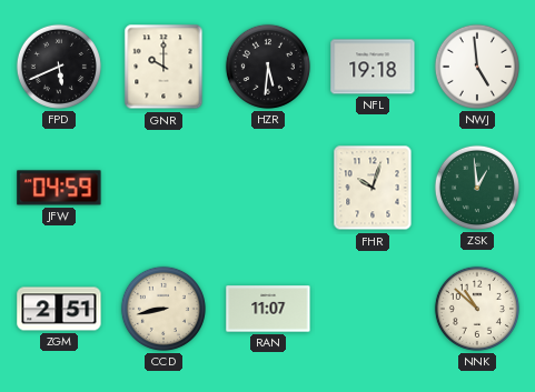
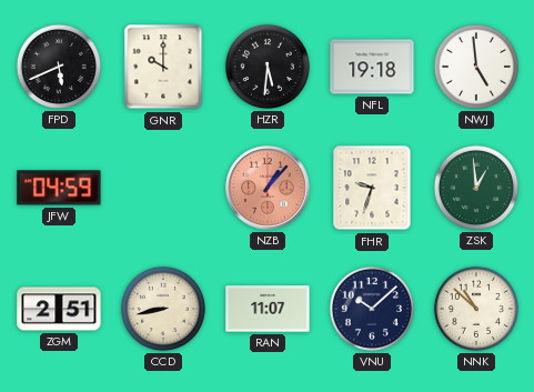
NZB: none -> 1:07 (268, 188)
FHR: 10:03 -> 9:33 (372, 188)
VNU: none -> 10:08 (372, 309)
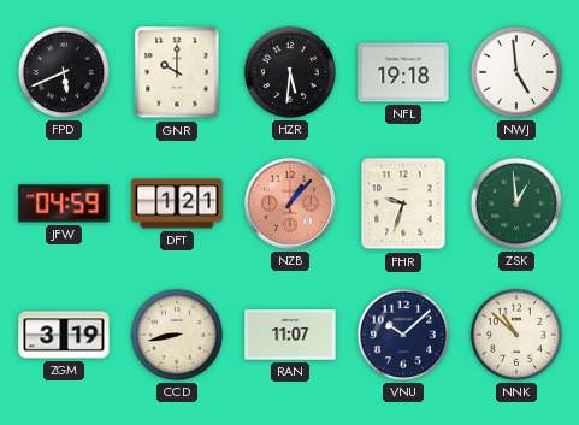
DFT: none -> 1:21 (177, 203)
ZGM: 2:51 -> 3:19 (64, 335)
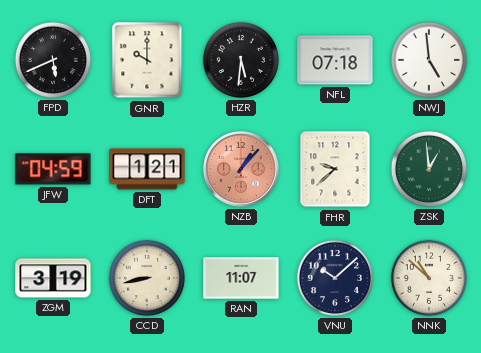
NFL: 19:18 -> 07:18 (335, 60)
FHR: 9:33 -> 9:38 (335, 169)
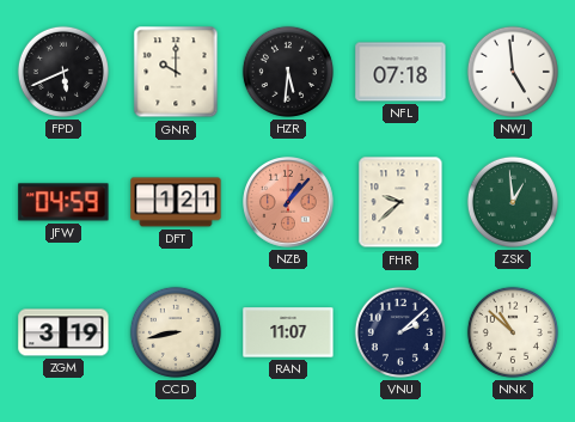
VNU: 10:08 -> 2:08 (400, 332)
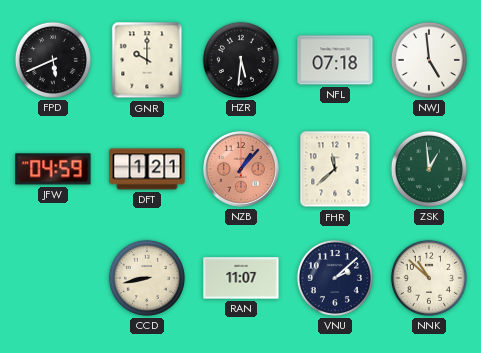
FHR: 9:38 -> 11:38 (335, 169)
ZGM: 3:19 -> none (63, 332)
